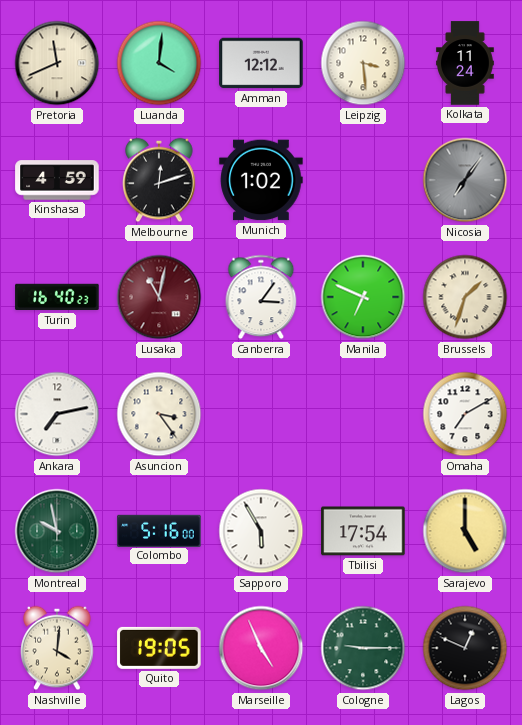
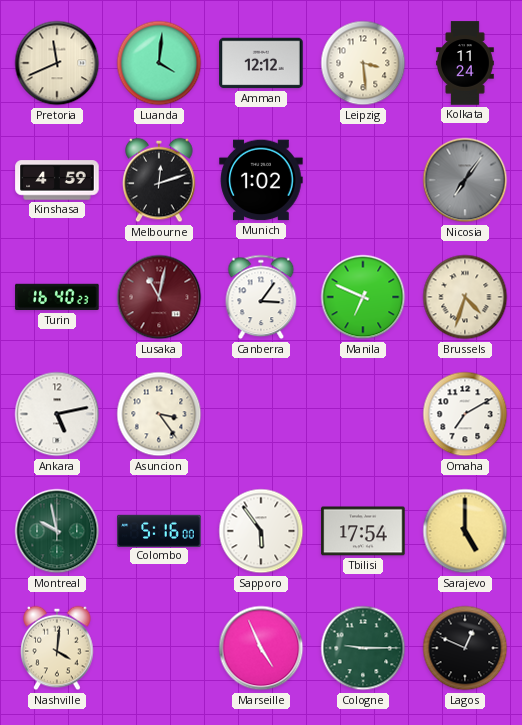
Brussels: 1:33 -> 4:33 (465, 297)
Ankara: 7:13 -> 5:13 (57, 414)
Sapporo: 5:55 -> 5:54 (261, 531)
Quito: 19:05 -> none (159, 648)
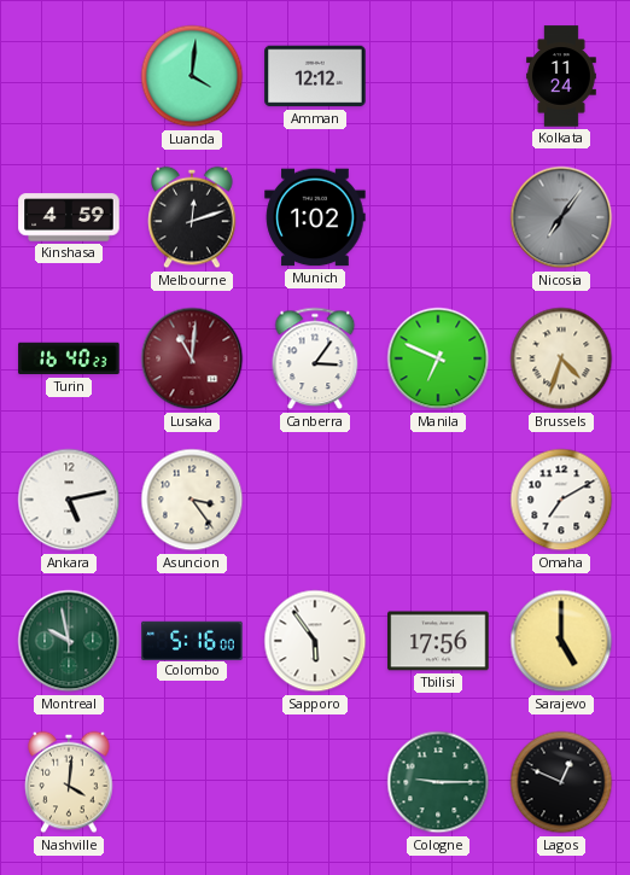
Pretoria: 11:41 -> none (57, 63)
Leipzig: 3:29 -> none (363, 63)
Lusaka: 11:02 -> 11:01 (192, 358)
Tbilisi: 17:54 -> 17:56 (438, 641)
Marseille: 4:56 -> none (261, 648)
